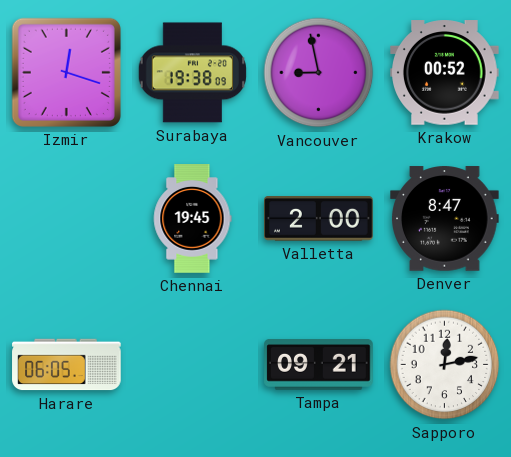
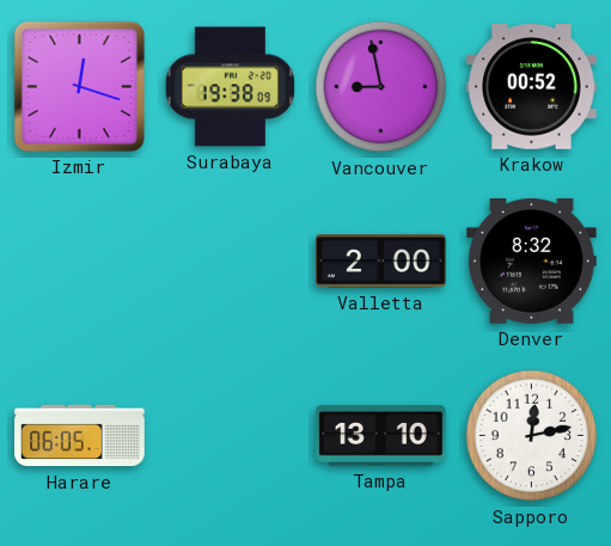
Chennai: 19:45 -> none (192, 219)
Denver: 8:47 -> 8:32 (532, 262)
Tampa: 09:21 -> 13:10 (381, 436)
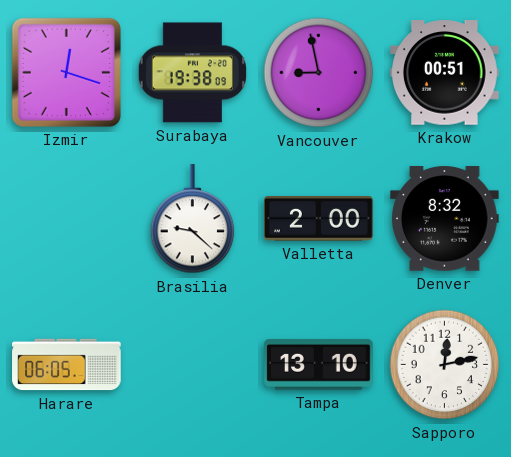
Krakow: 00:52 -> 00:51 (445, 73)
Brasilia: none -> 9:22 (193, 219)
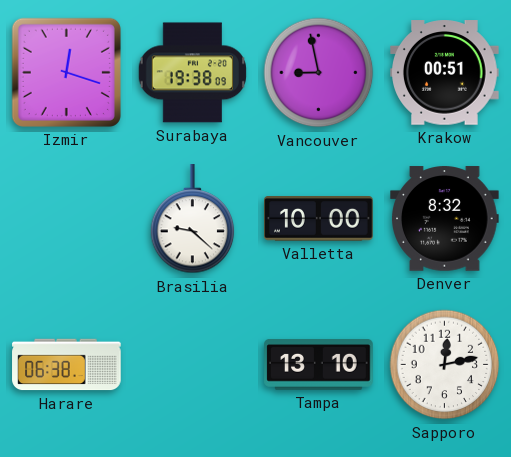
Valletta: 2:00 -> 10:00 (319, 219)
Harare: 06:05 -> 06:38 (67, 365)
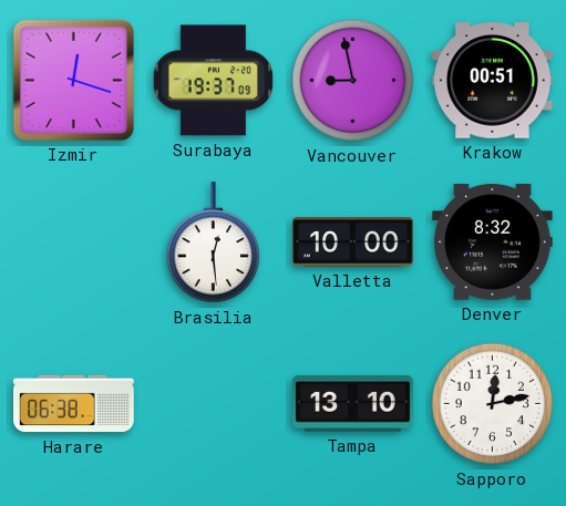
Surabaya: 19:38 -> 19:37 (213, 81)
Brasilia: 9:22 -> 12:29 (214, 242)
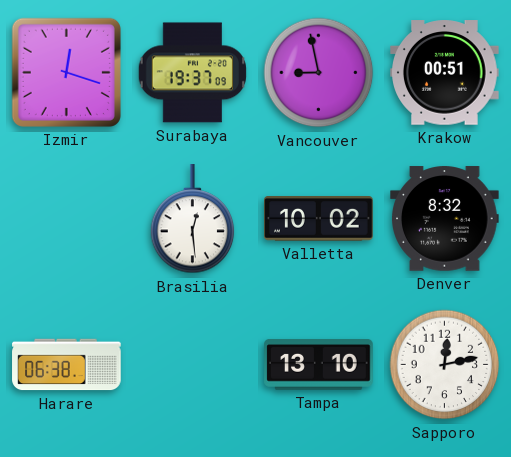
Valletta: 10:00 -> 10:02 (319, 219)
